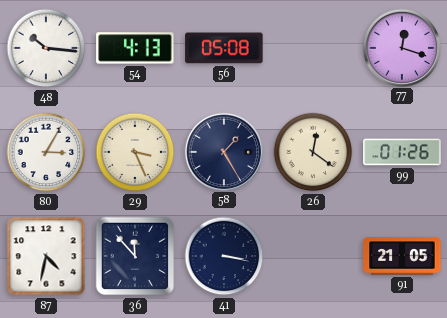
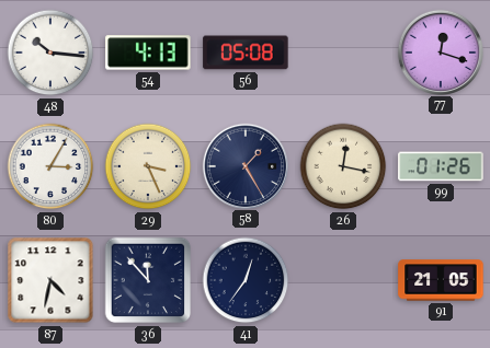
26: 12:21 -> 12:17 (343, 166)
41: 3:17 -> 12:36 (246, 280)
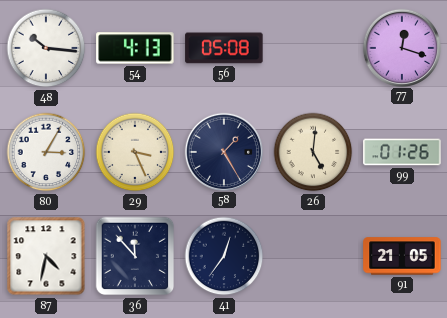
26: 12:17 -> 5:01 (313, 152)
